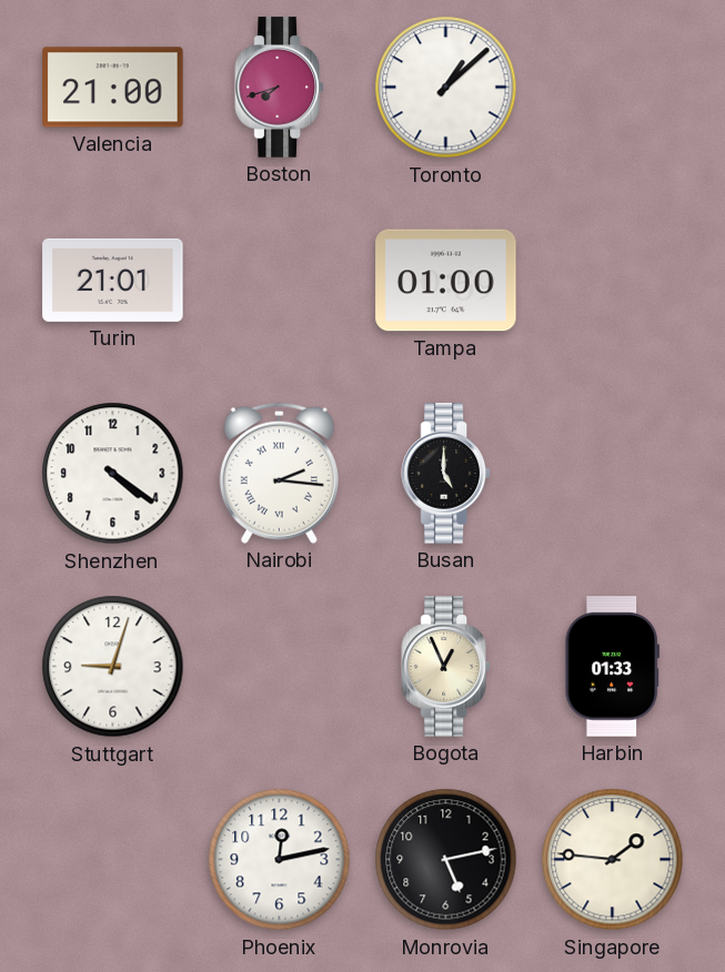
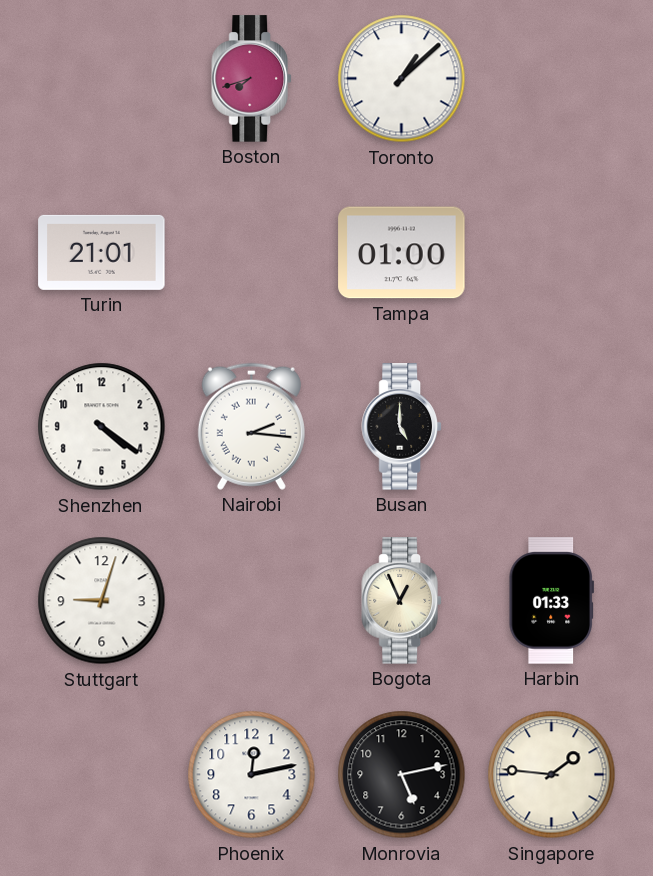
Valencia: 21:00 -> none (113, 88)
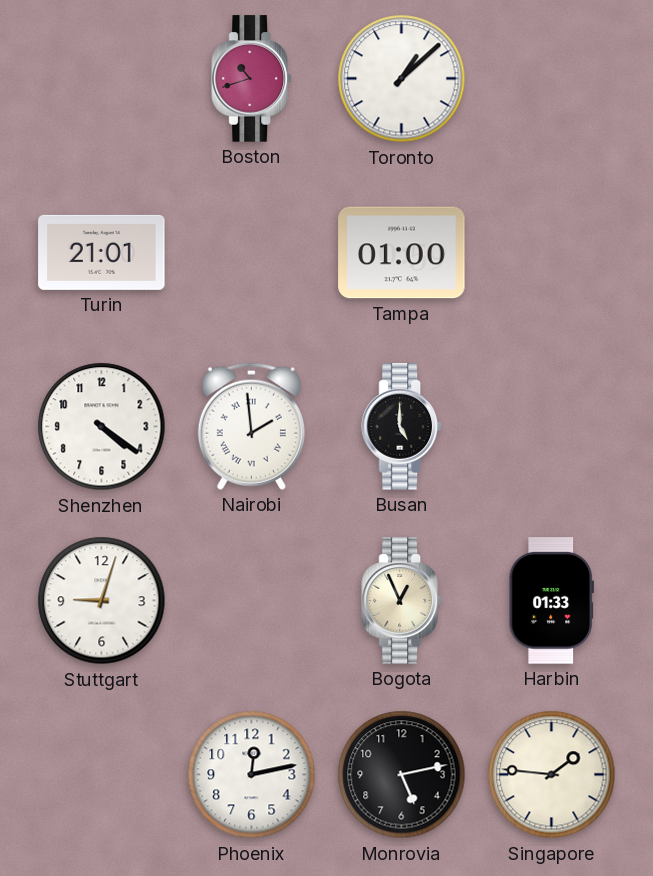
Boston: 7:42 -> 10:42 (251, 79)
Nairobi: 2:16 -> 1:59 (251, 426)
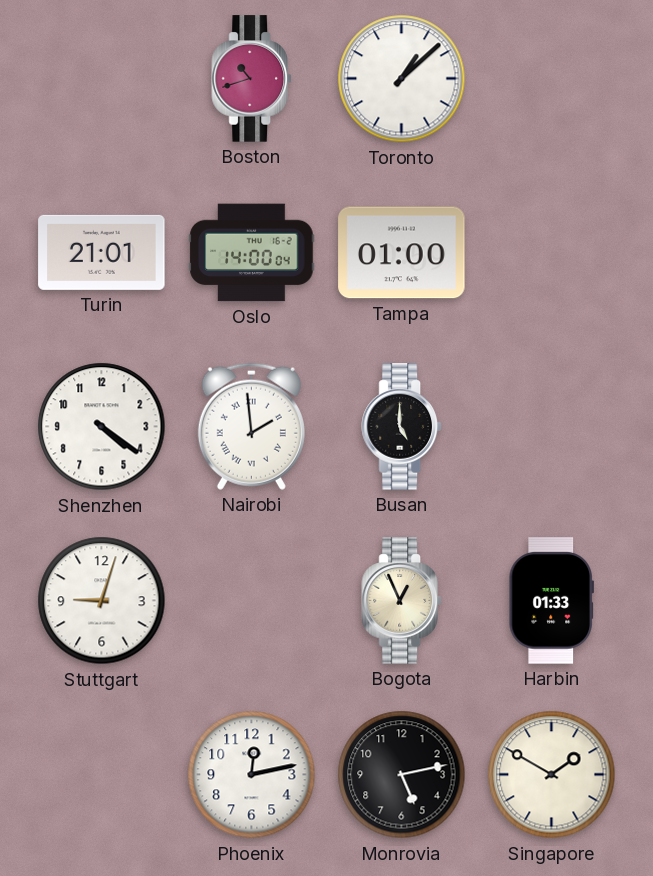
Oslo: none -> 14:00 (252, 253)
Singapore: 1:46 -> 1:50 (552, 775)
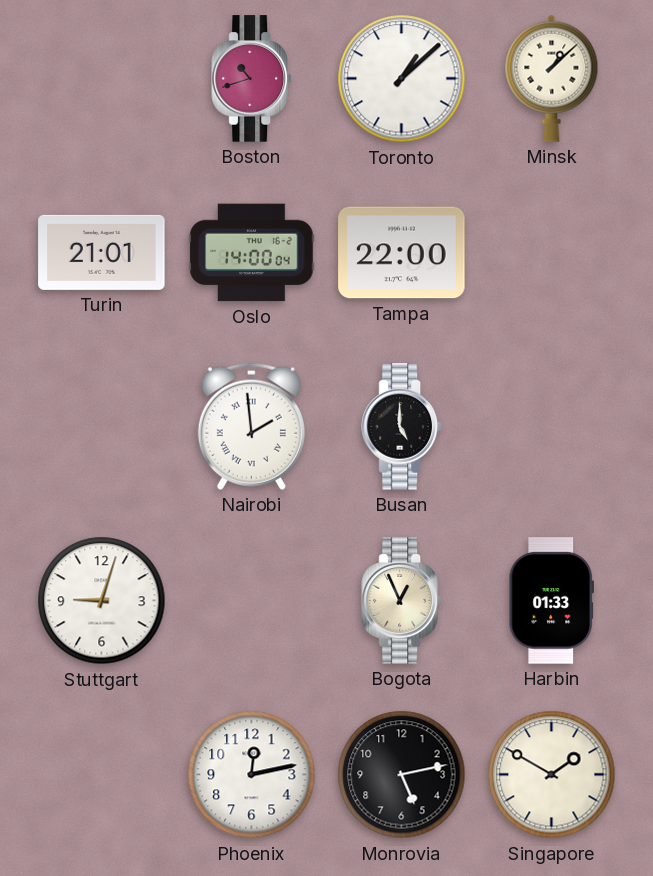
Minsk: none -> 1:08 (552, 78)
Tampa: 01:00 -> 22:00 (402, 253)
Shenzhen: 4:21 -> none (102, 427)
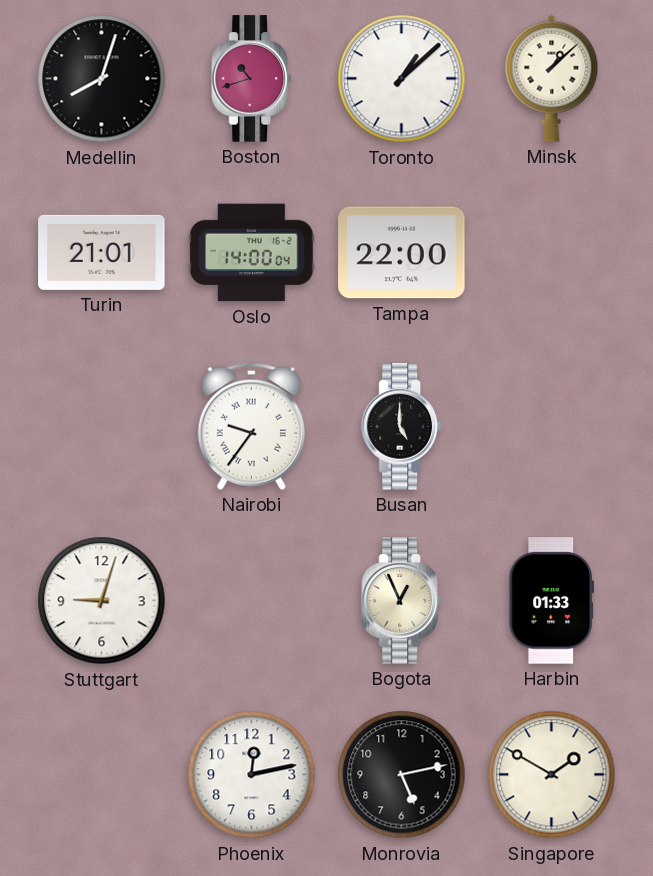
Medellin: none -> 8:03 (102, 79)
Nairobi: 1:59 -> 9:36 (251, 426)
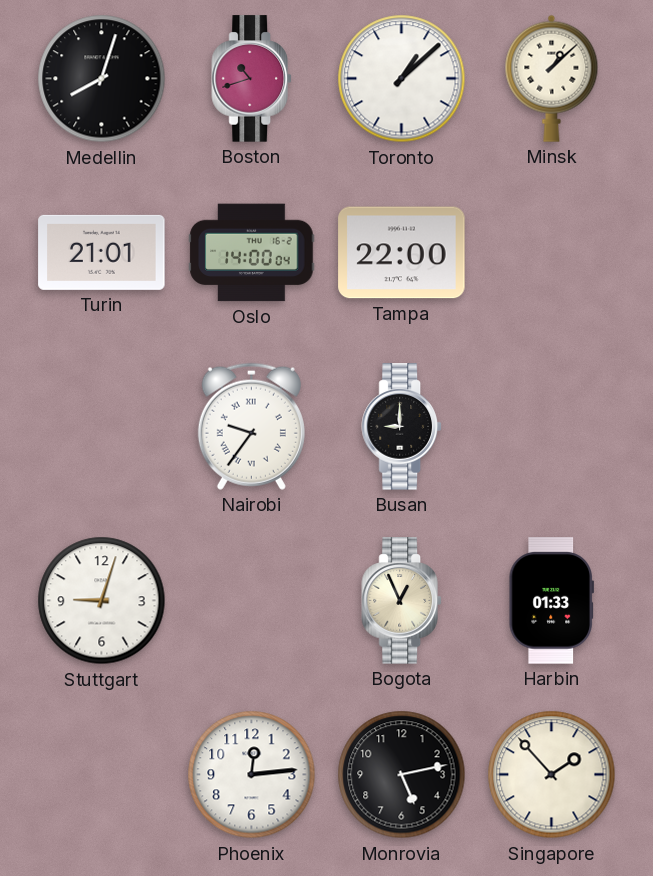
Busan: 5:00 -> 9:00 (401, 427)
Phoenix: 12:13 -> 12:14 (252, 775)
Singapore: 1:50 -> 1:53 (552, 775)
